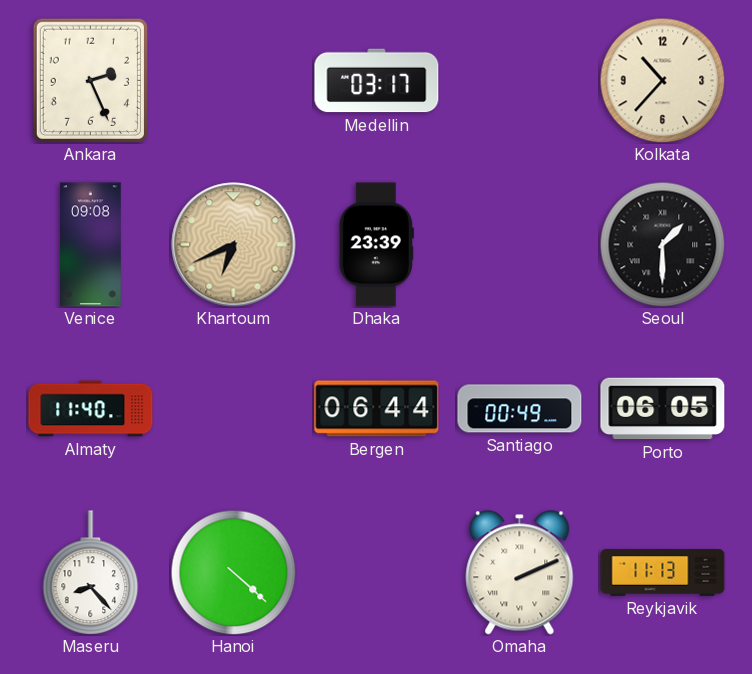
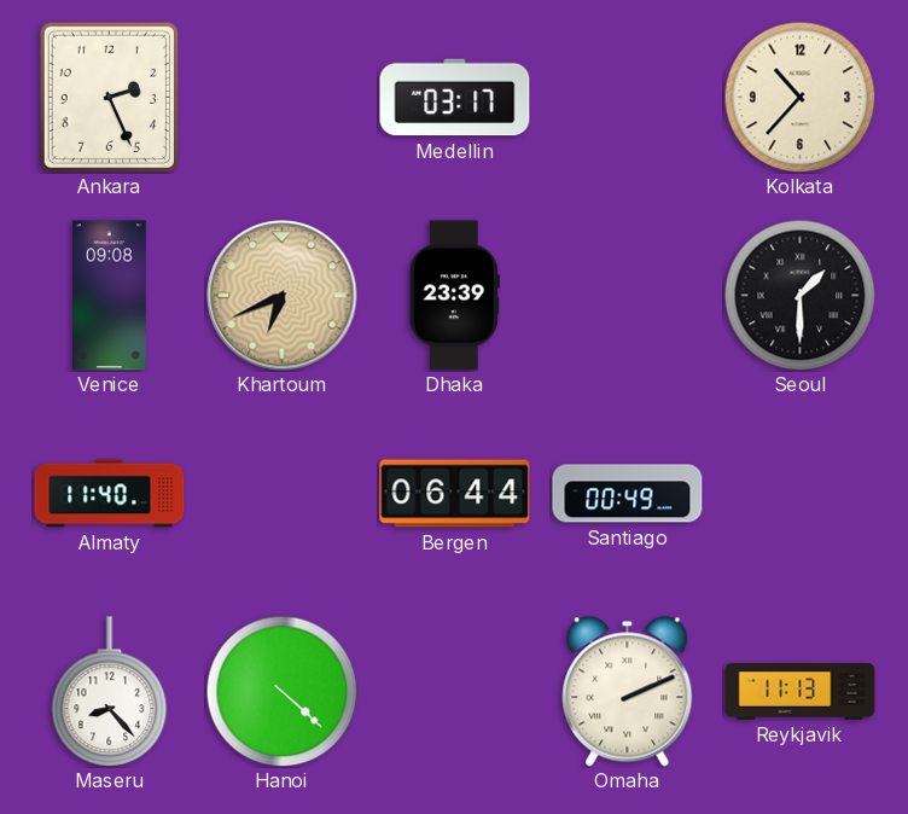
Porto: 06:05 -> none (663, 409)
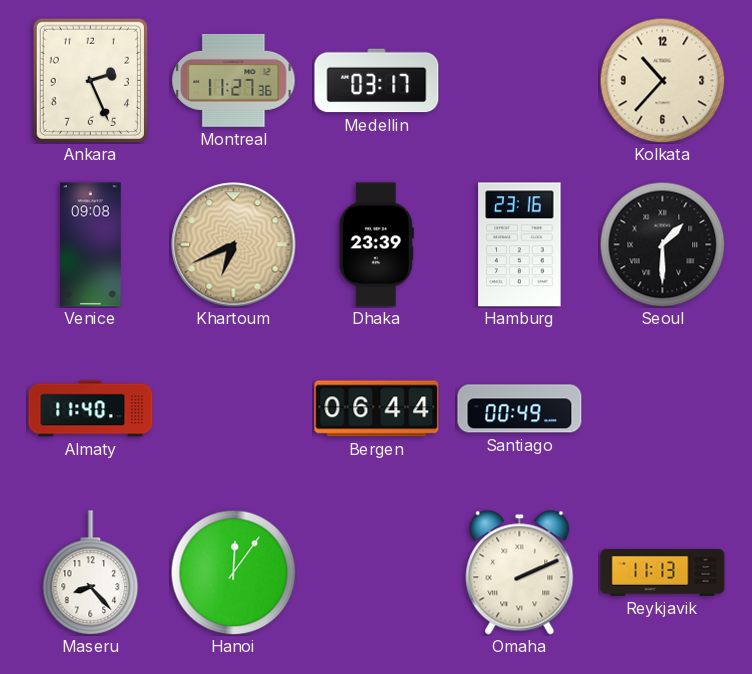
Montreal: none -> 11:27 (234, 80)
Hamburg: none -> 23:16 (520, 245)
Hanoi: 4:22 -> 12:06 (233, 572)
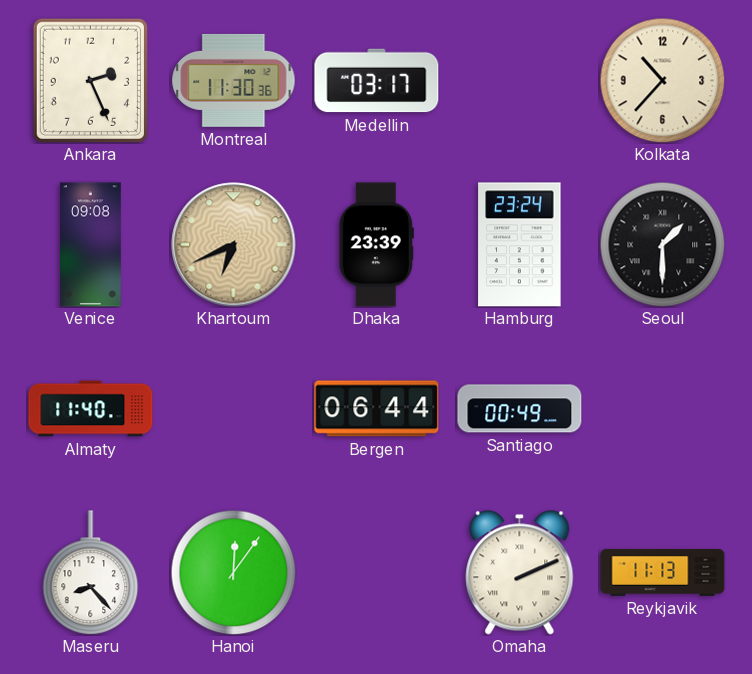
Montreal: 11:27 -> 11:30 (234, 80)
Hamburg: 23:16 -> 23:24 (520, 245)
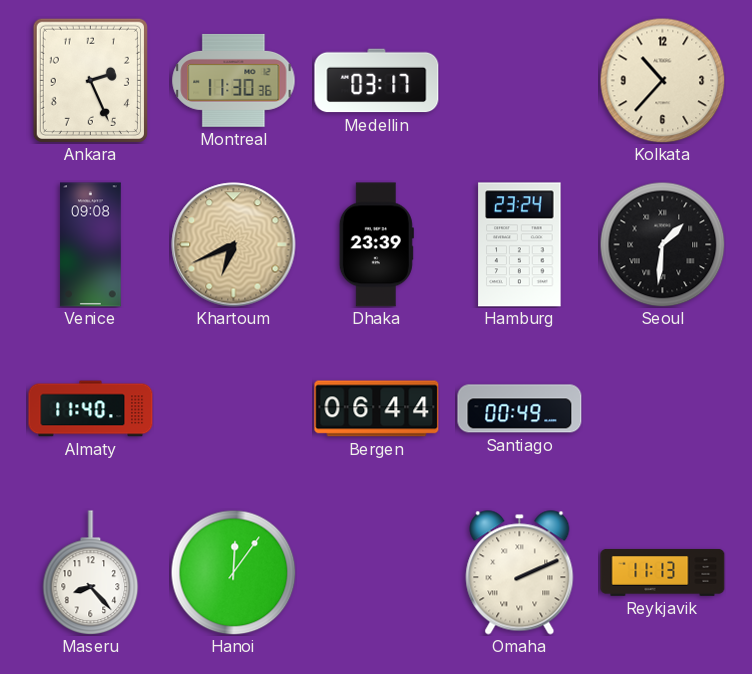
Seoul: 1:30 -> 1:31 (662, 244)
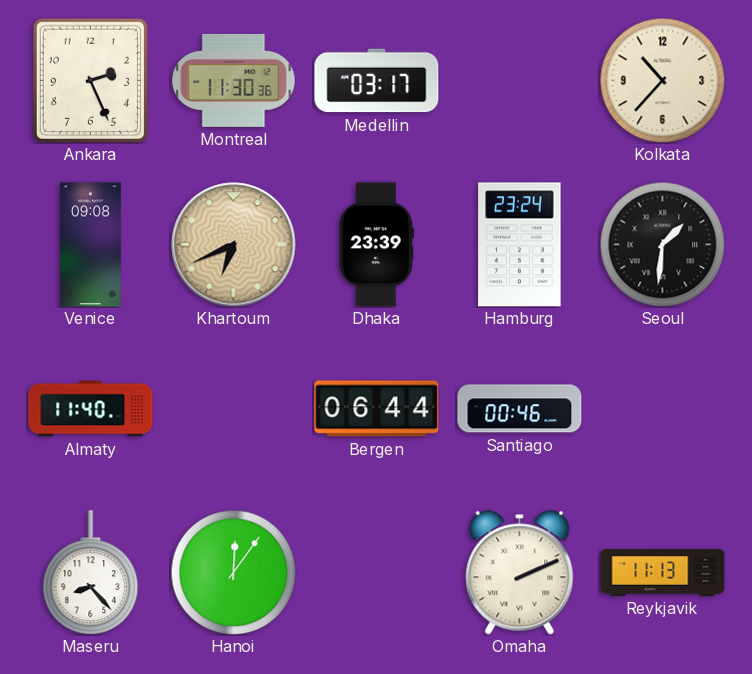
Santiago: 00:49 -> 00:46 (520, 409)
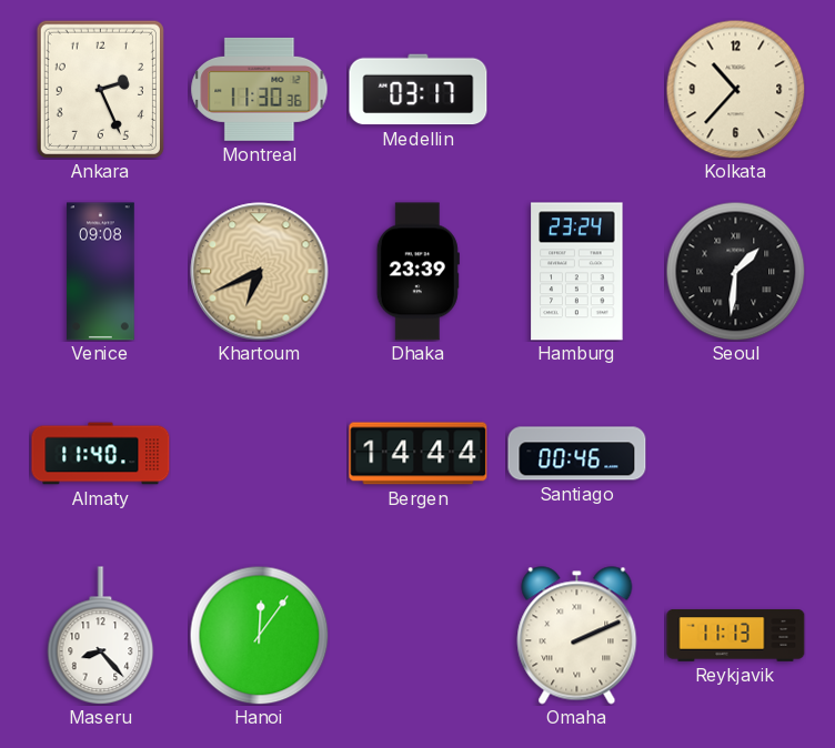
Bergen: 06:44 -> 14:44 (419, 454)
